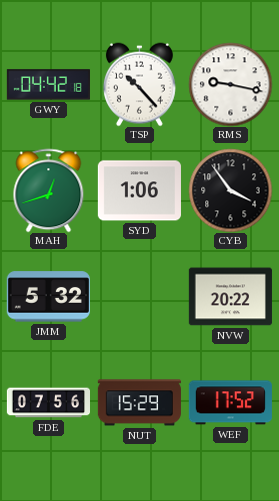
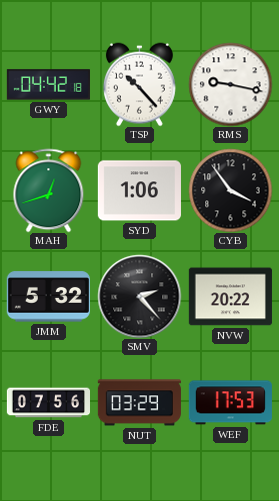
SMV: none -> 2:23 (139, 296)
NUT: 15:29 -> 03:29 (139, 403)
WEF: 17:52 -> 17:53 (230, 403)
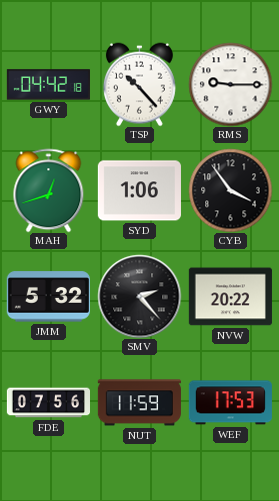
RMS: 9:17 -> 9:15 (230, 84)
NUT: 03:29 -> 11:59 (139, 403)
